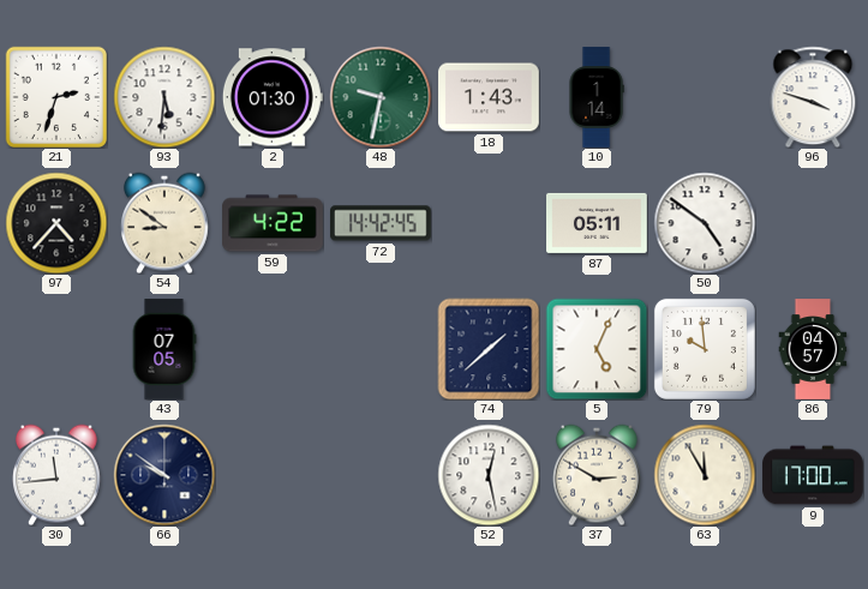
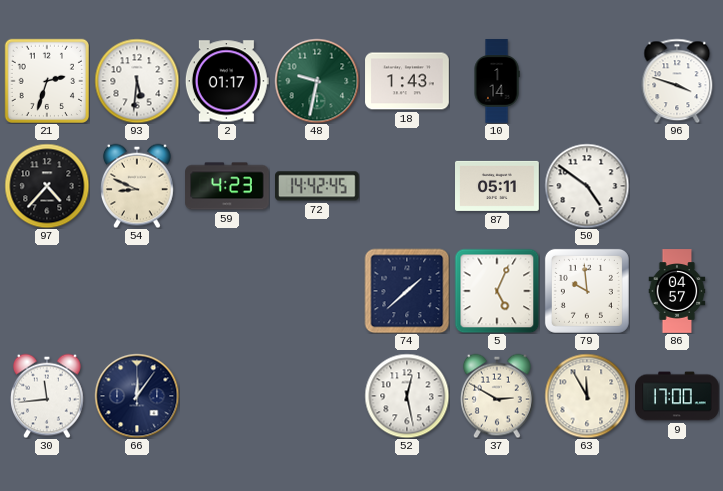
2: 01:30 -> 01:17 (227, 81)
54: 8:51 -> 8:49 (138, 186)
59: 4:22 -> 4:23 (227, 186)
43: 07:05 -> none (164, 349)
66: 9:51 -> 12:06 (137, 396)
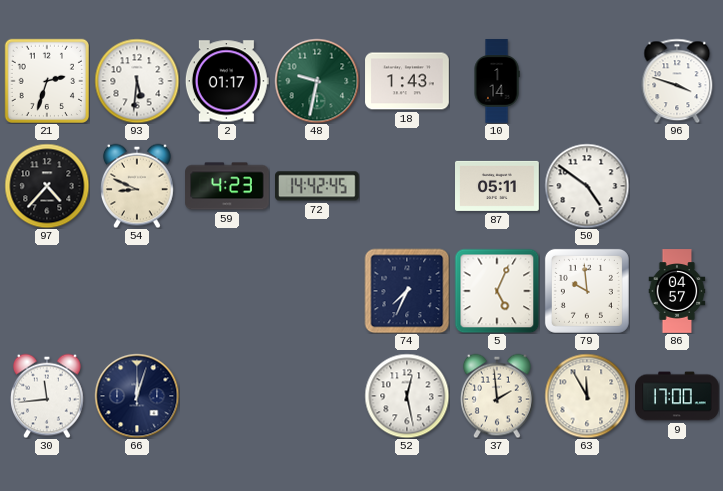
74: 1:38 -> 7:34 (407, 291)
66: 12:06 -> 12:03 (137, 396)
37: 2:50 -> 1:59 (498, 396)
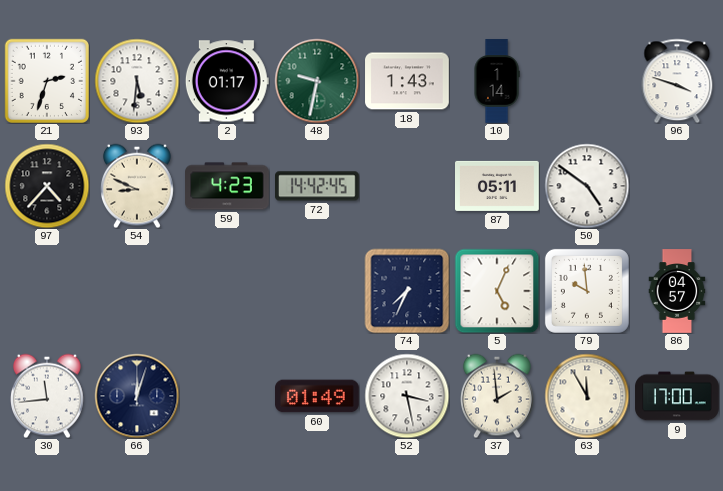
60: none -> 01:49 (318, 396)
52: 12:28 -> 3:28 (407, 396)
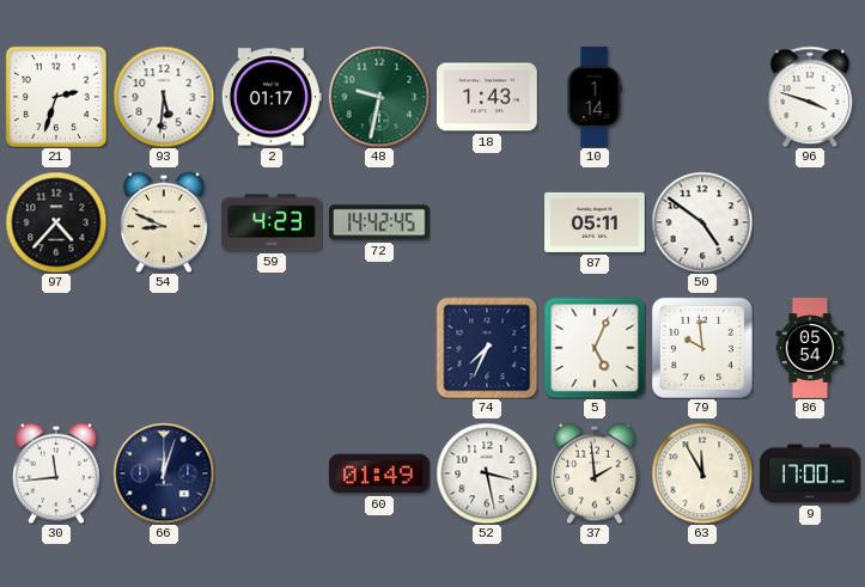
86: 04:57 -> 05:54 (810, 348)
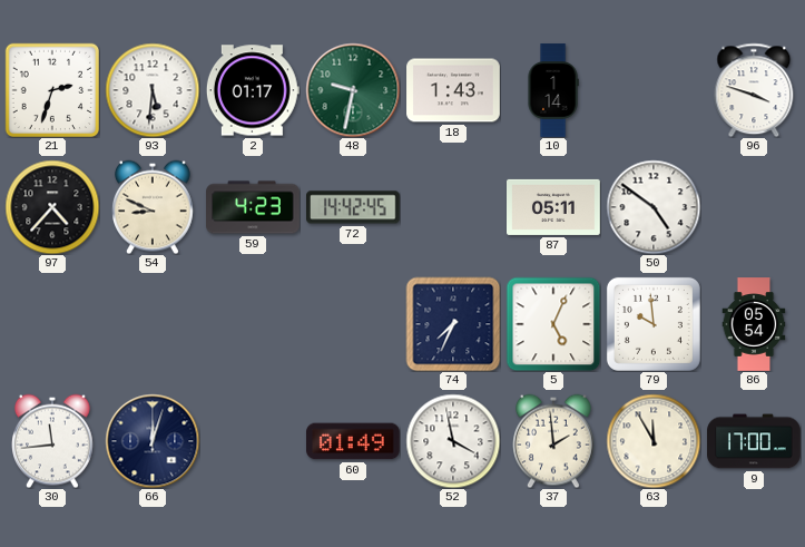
52: 3:28 -> 3:58 (453, 441)
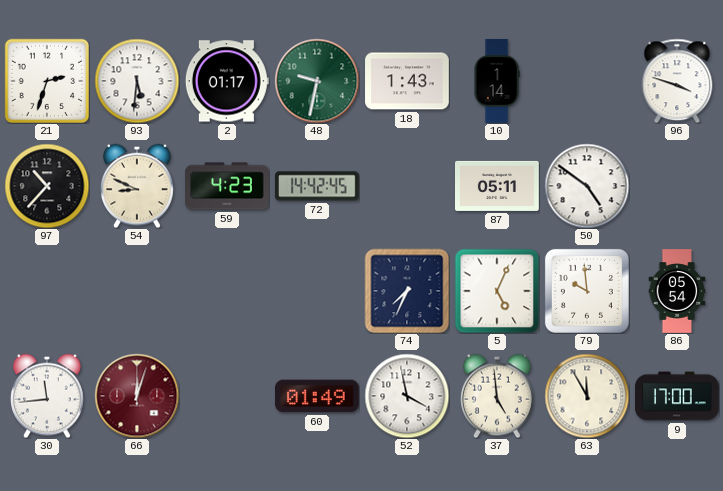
97: 4:37 -> 10:37 (47, 186)
66 dial: navy -> burgundy (137, 396)
37: 1:59 -> 4:59 (498, 396)
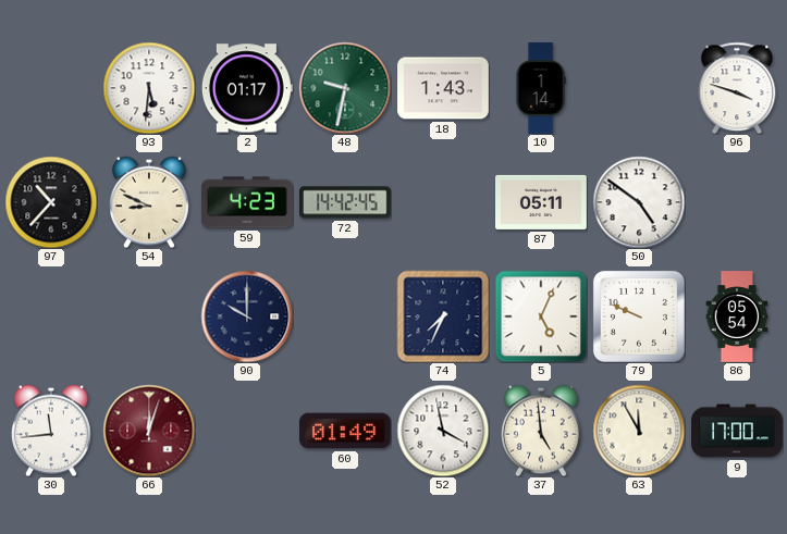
21: 2:33 -> none (46, 80)
90: none -> 10:00 (247, 316)
79: 9:59 -> 9:49 (639, 316)
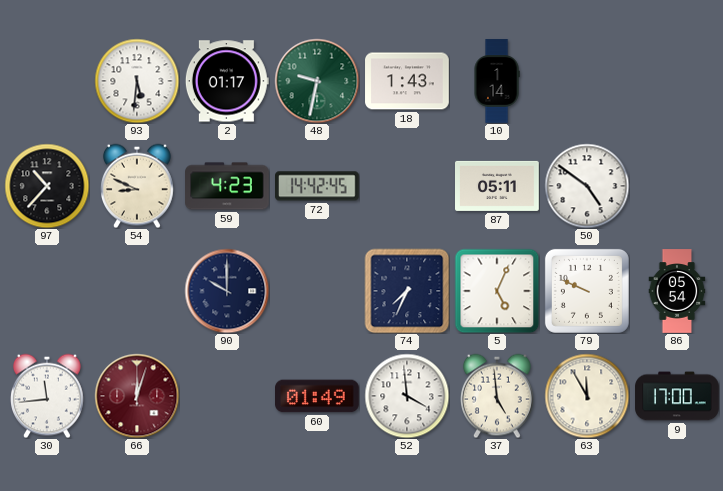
96: 3:48 -> none (737, 88)
52: 3:58 -> 3:59 (407, 396)
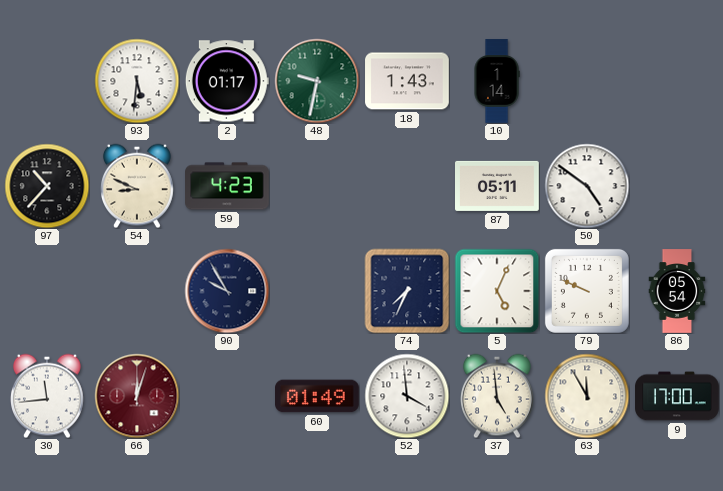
72: 14:42 -> none (318, 186)
90: 10:00 -> 9:55 (227, 291)
